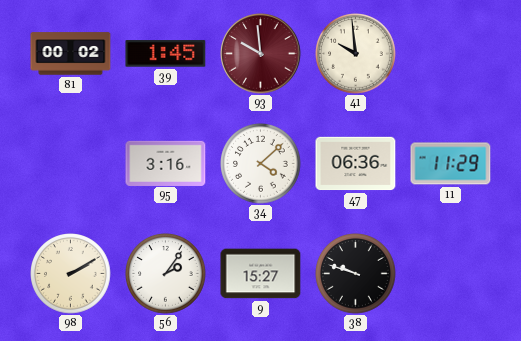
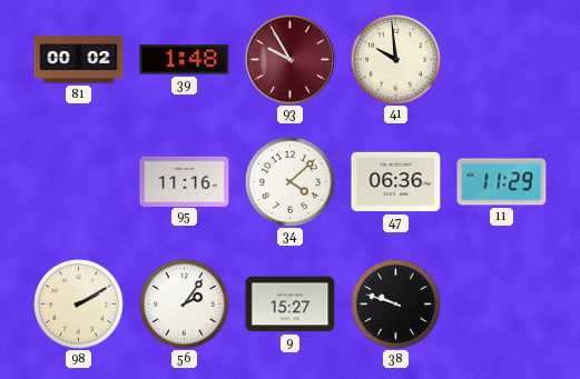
39: 1:45 -> 1:48 (185, 60)
93: 9:59 -> 9:55 (291, 60)
95: 3:16 -> 11:16 (185, 181)
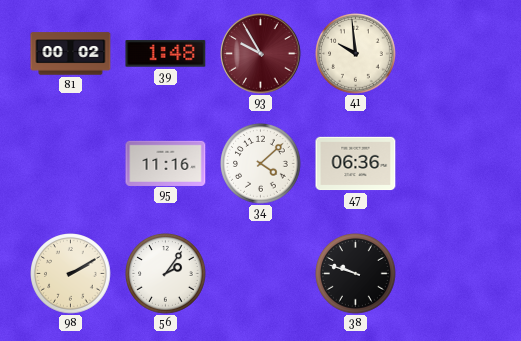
11: 11:29 -> none (502, 182)
9: 15:27 -> none (291, 305)
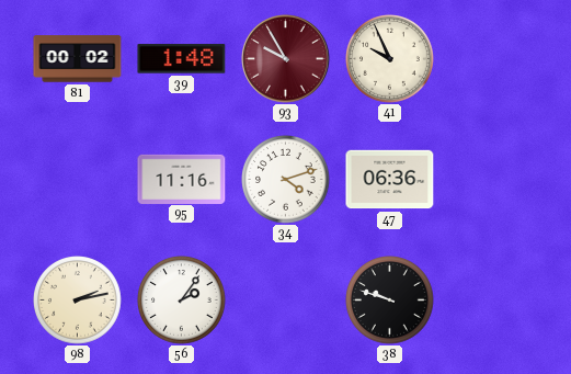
41: 9:59 -> 9:56 (390, 59)
34: 4:08 -> 4:12 (286, 180)
98: 2:10 -> 2:13 (78, 301)
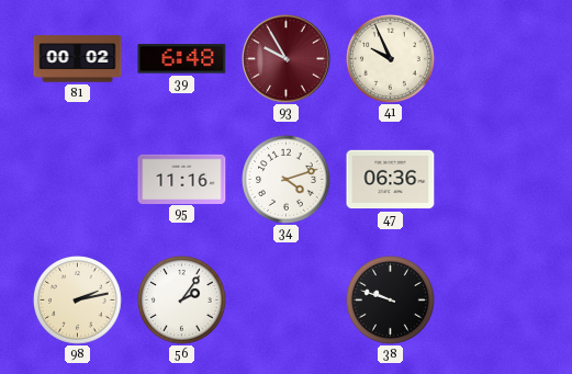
39: 1:48 -> 6:48 (182, 59)
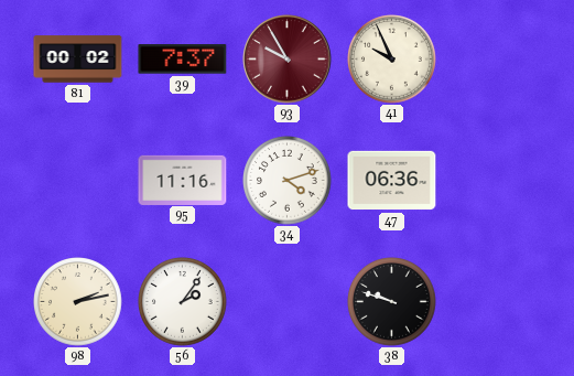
39: 6:48 -> 7:37 (183, 60)
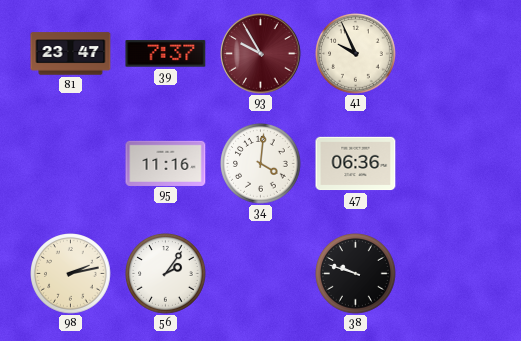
81: 00:02 -> 23:47 (71, 54)
34: 4:12 -> 4:01 (261, 164)
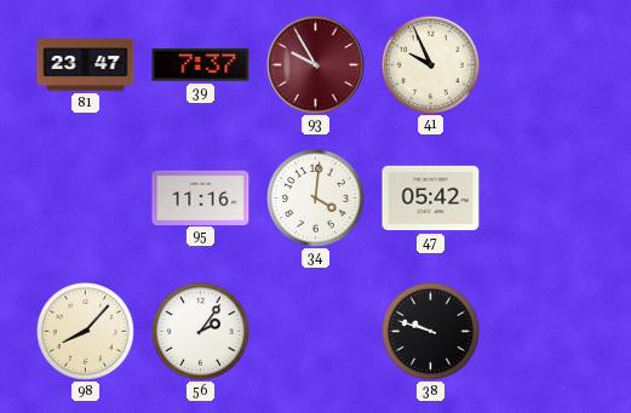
47: 06:36 -> 05:42 (431, 199)
98: 2:13 -> 8:07 (86, 332)
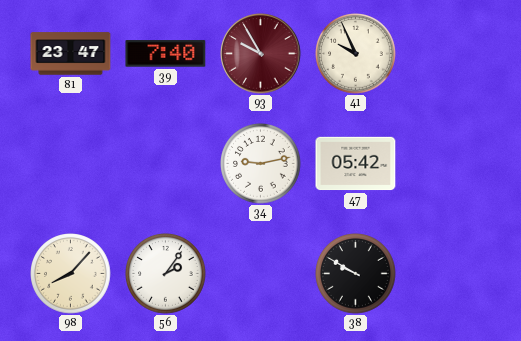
39: 7:37 -> 7:40 (166, 54)
95: 11:16 -> none (201, 197)
34: 4:01 -> 9:13 (261, 164)
38: 9:48 -> 9:50 (356, 274)
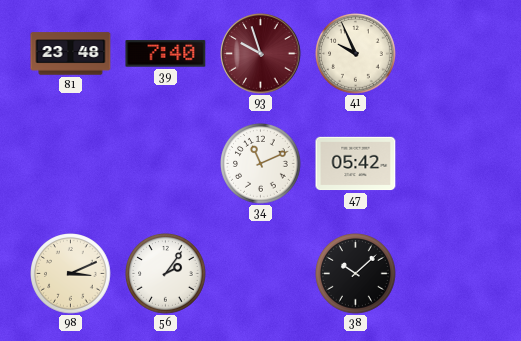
81: 23:47 -> 23:48 (71, 54)
93: 9:55 -> 9:57 (261, 54)
34: 9:13 -> 11:11 (261, 164)
98: 8:07 -> 3:11 (71, 274)
38: 9:50 -> 10:08 (356, 274)
